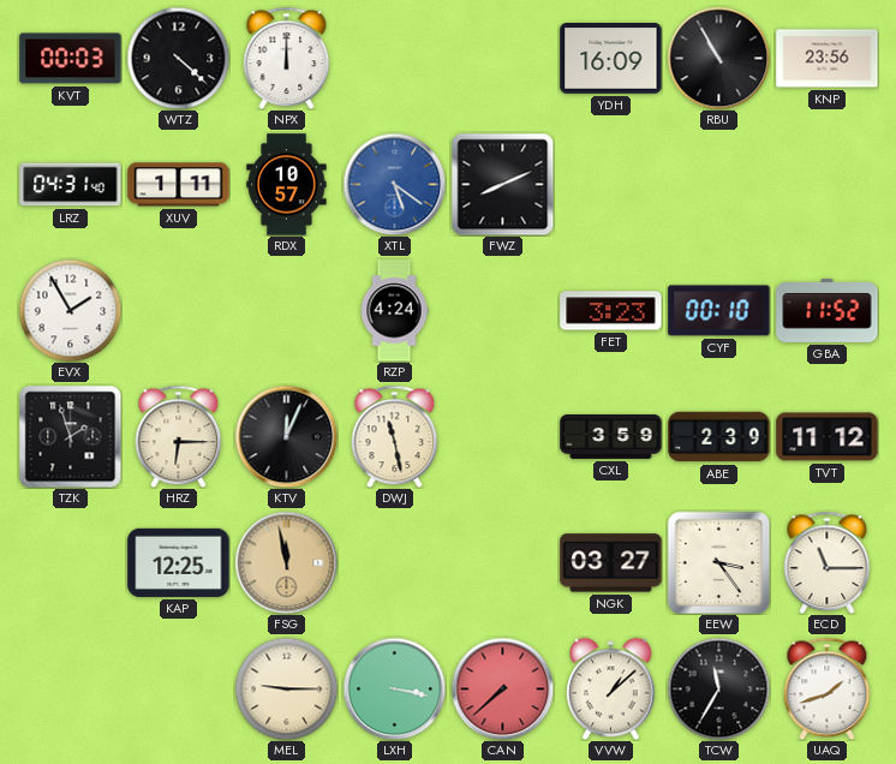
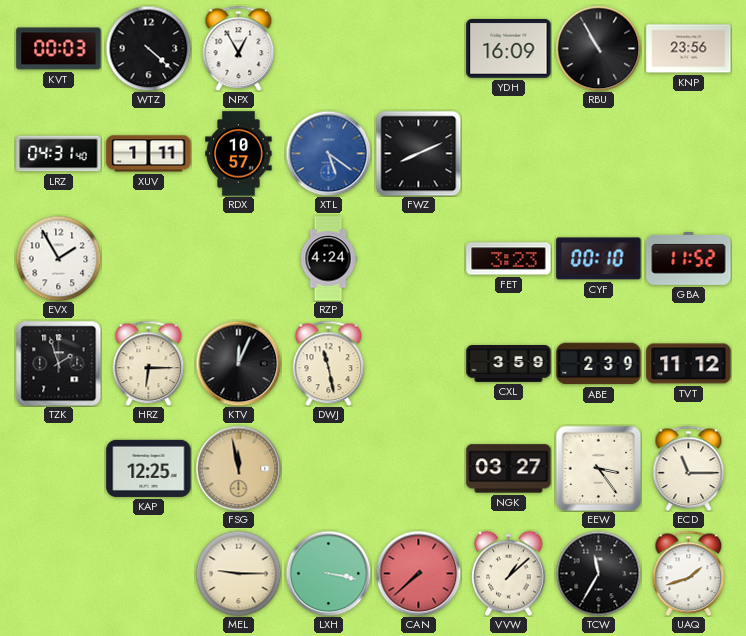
NPX: 12:00 -> 12:55 (239, 48)
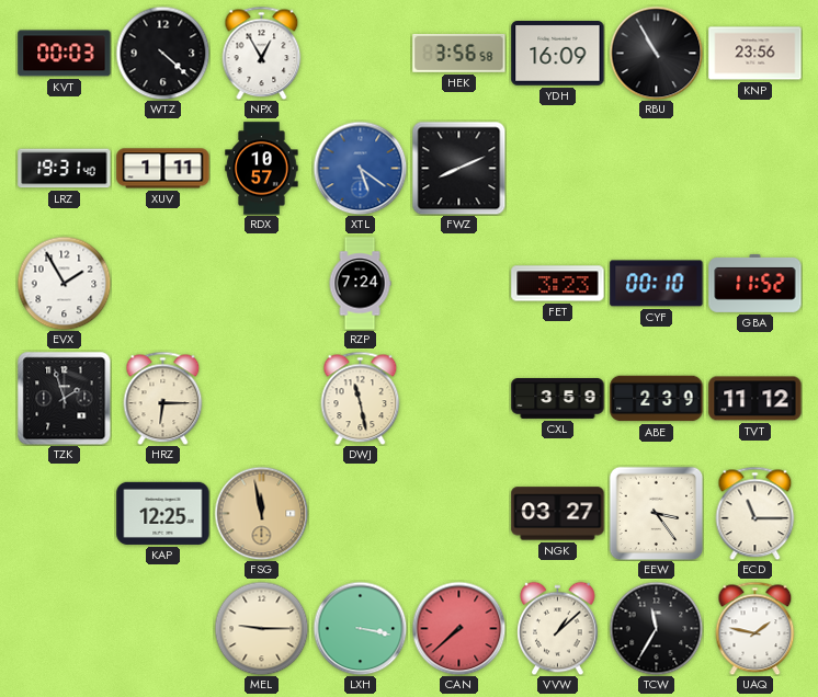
HEK: none -> 3:56 (459, 53)
LRZ: 04:31 -> 19:31 (65, 169)
RZP: 4:24 -> 7:24 (360, 284)
KTV: 12:04 -> none (238, 363)
UAQ: 1:42 -> 1:47 (755, 628)
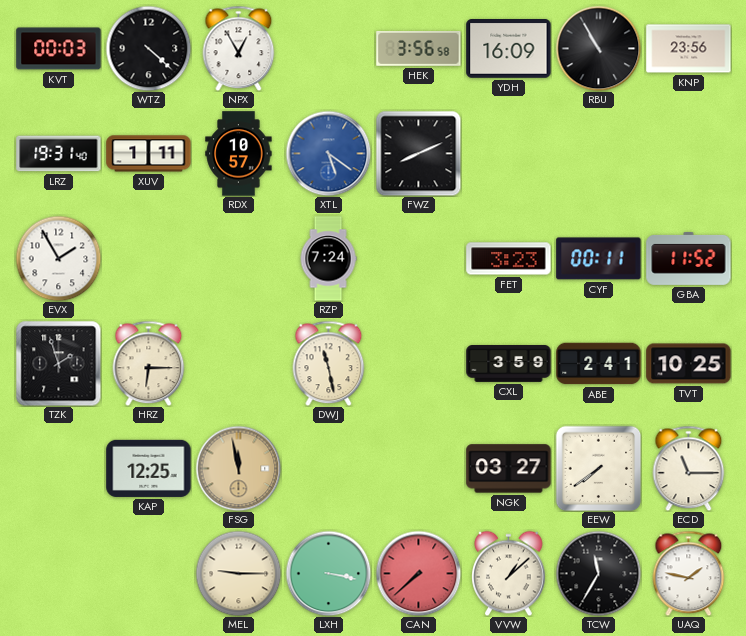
CYF: 00:10 -> 00:11 (599, 259)
ABE: 2:39 -> 2:41 (599, 364)
TVT: 11:12 -> 10:25 (689, 364)
EEW: 3:24 -> 7:39 (598, 468)
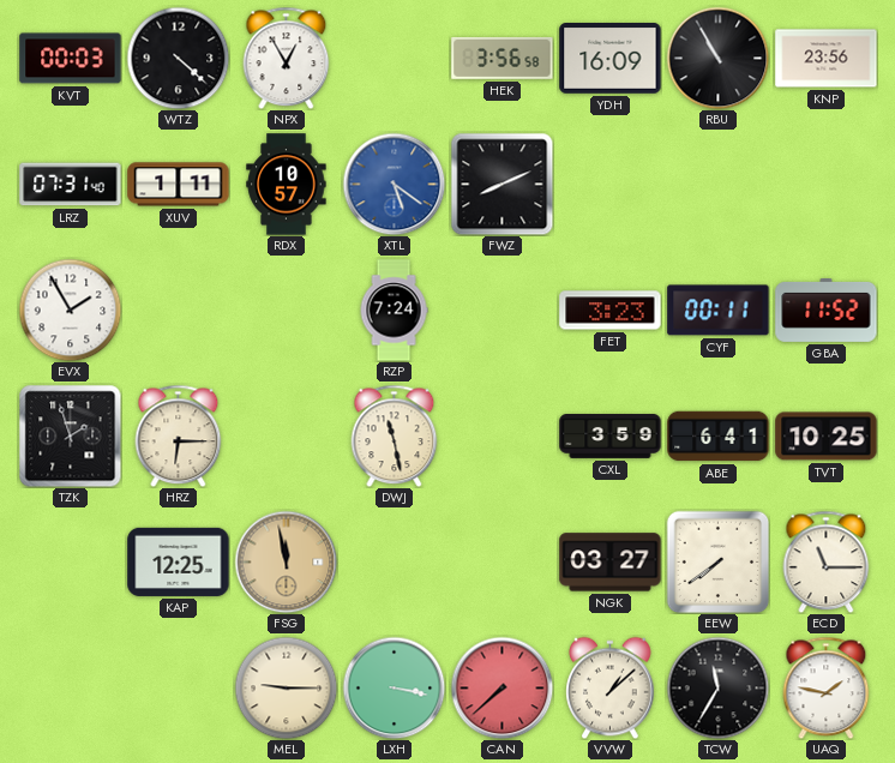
LRZ: 19:31 -> 07:31 (71, 185)
ABE: 2:41 -> 6:41 (719, 437)
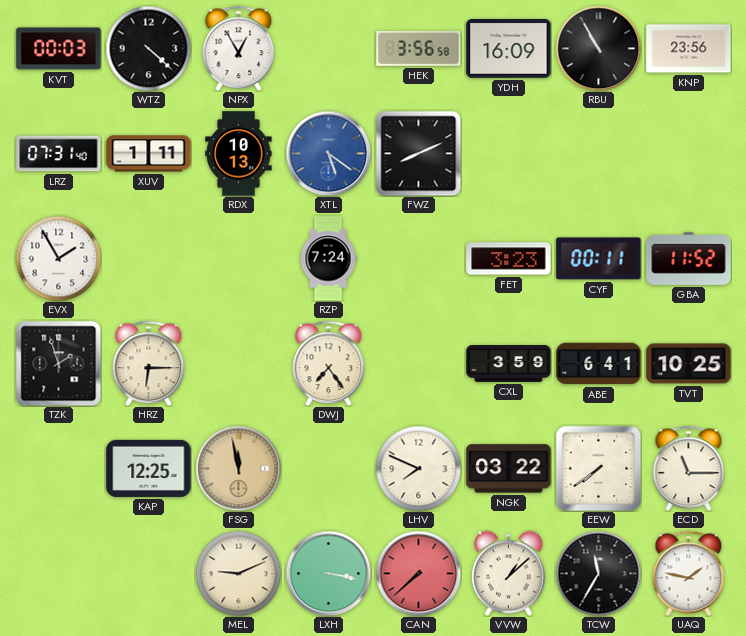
RDX: 10:57 -> 10:13 (239, 154)
DWJ: 11:28 -> 7:24 (329, 363)
LHV: none -> 7:49 (418, 468)
NGK: 03:27 -> 03:22 (509, 469)
MEL: 9:15 -> 9:11 (238, 573)
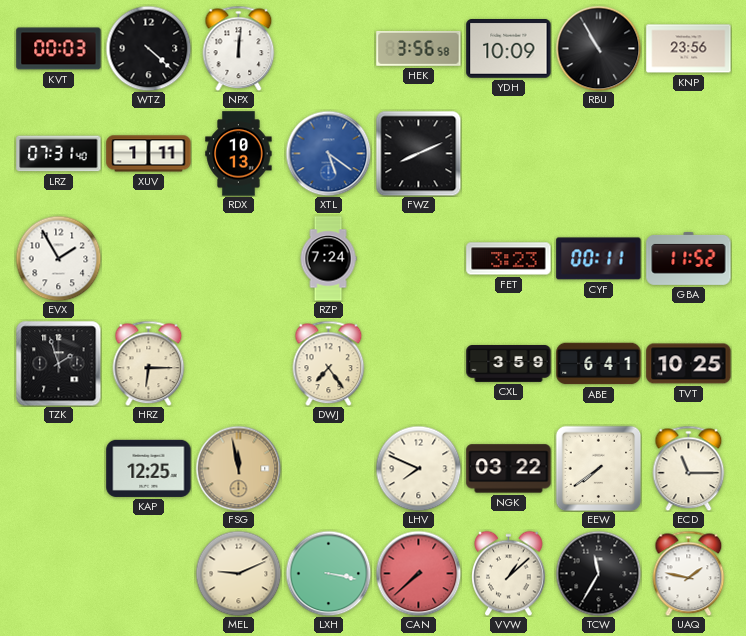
NPX: 12:55 -> 12:01 (239, 48)
YDH: 16:09 -> 10:09 (509, 49)
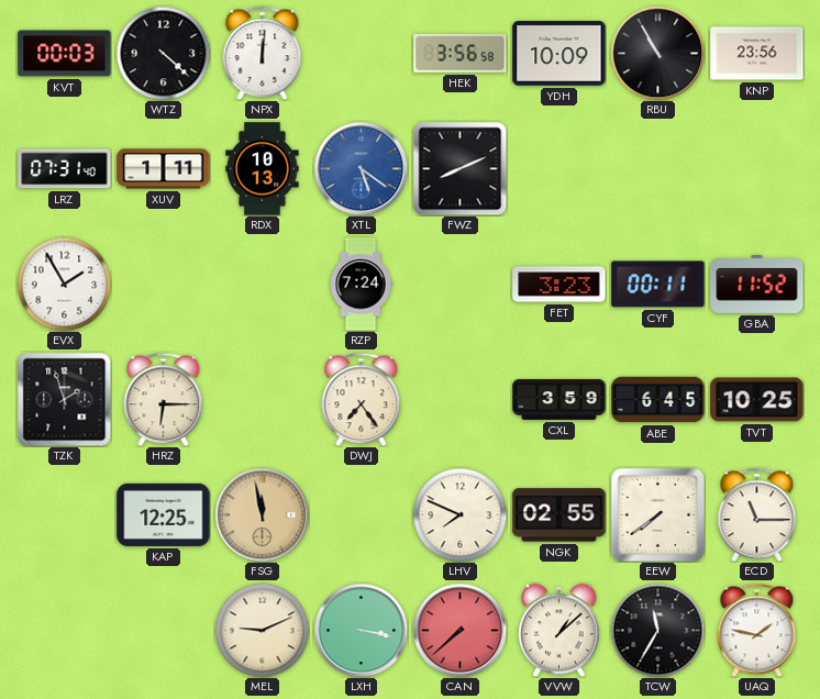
ABE: 6:41 -> 6:45 (658, 400)
NGK: 03:22 -> 02:55 (559, 515)
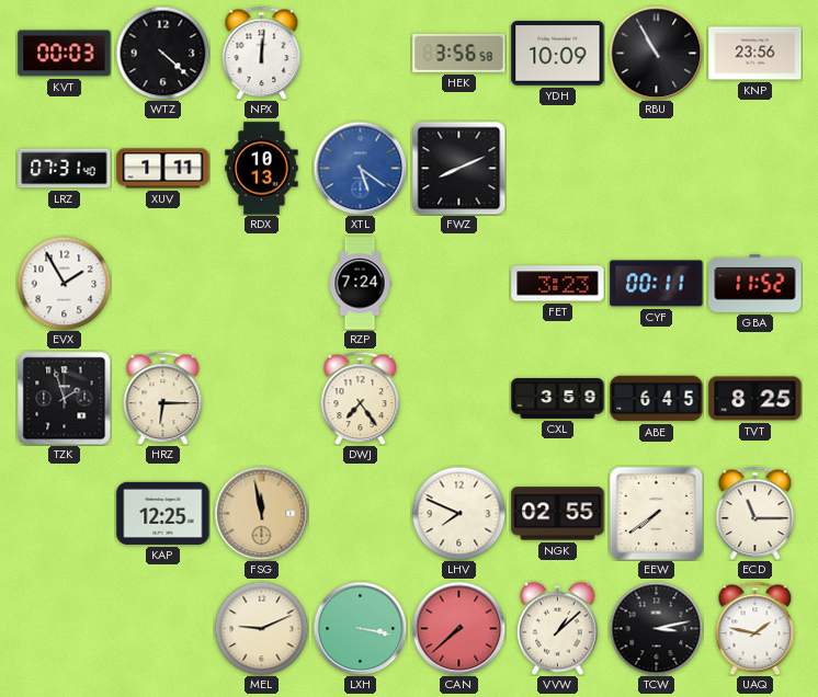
TVT: 10:25 -> 8:25 (755, 399)
TCW: 11:35 -> 3:13 (656, 628)
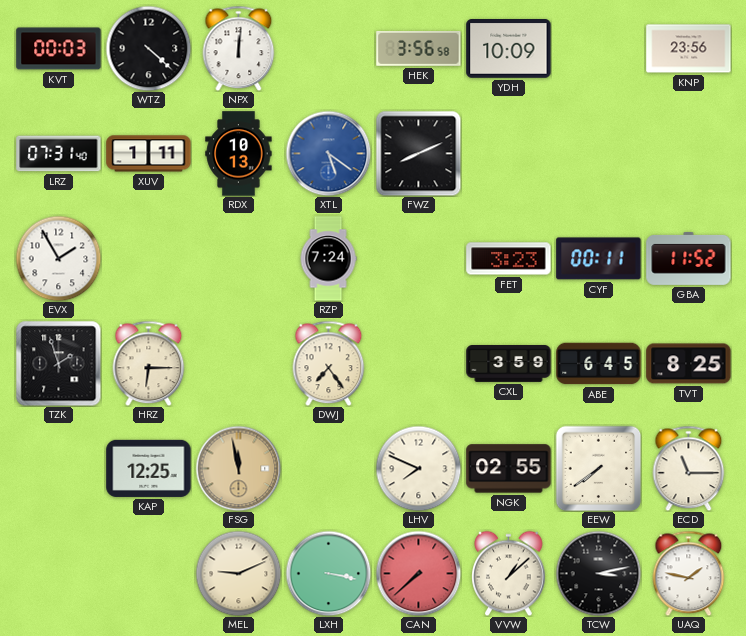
RBU: 10:55 -> none (656, 53)
